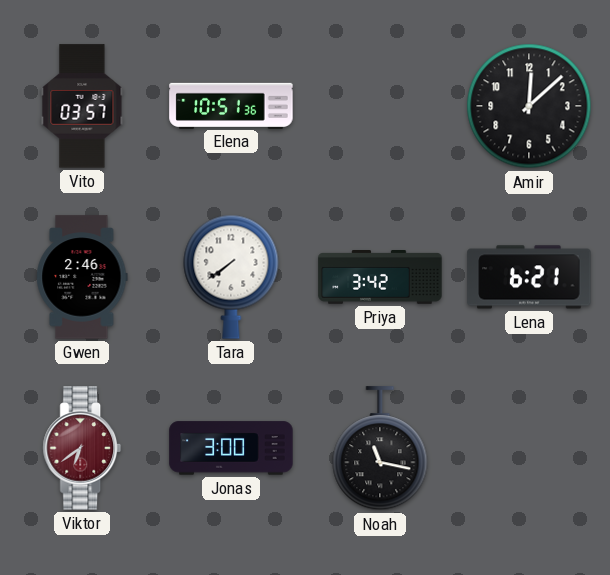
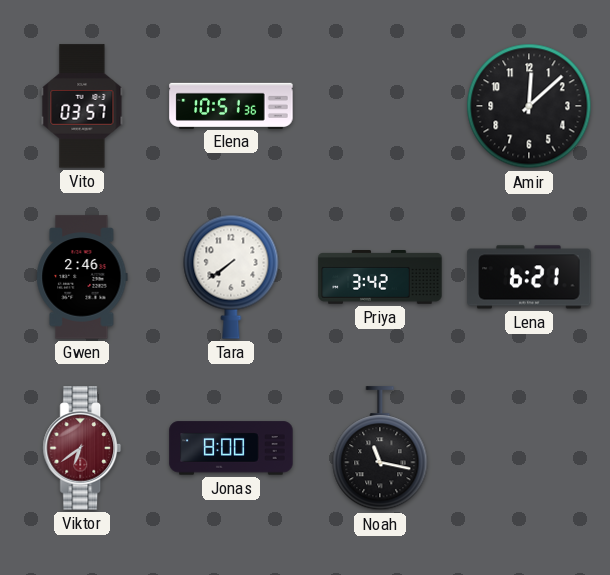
Jonas: 3:00 -> 8:00 (231, 448)
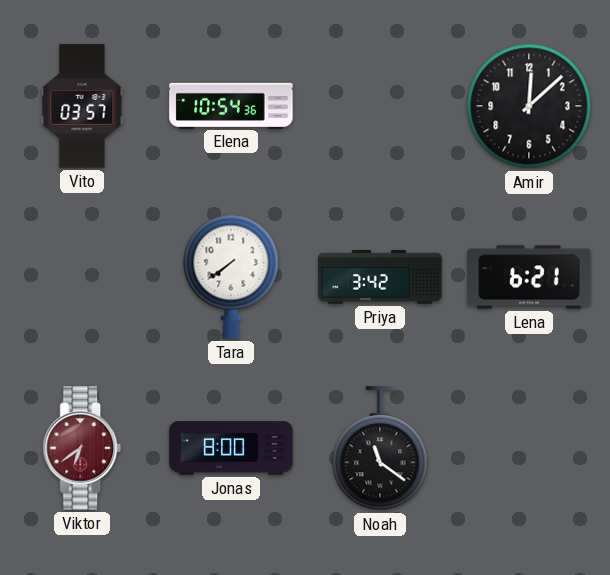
Elena: 10:51 -> 10:54 (231, 105)
Gwen: 2:46 -> none (82, 277)
Noah: 11:17 -> 11:21 (380, 449)
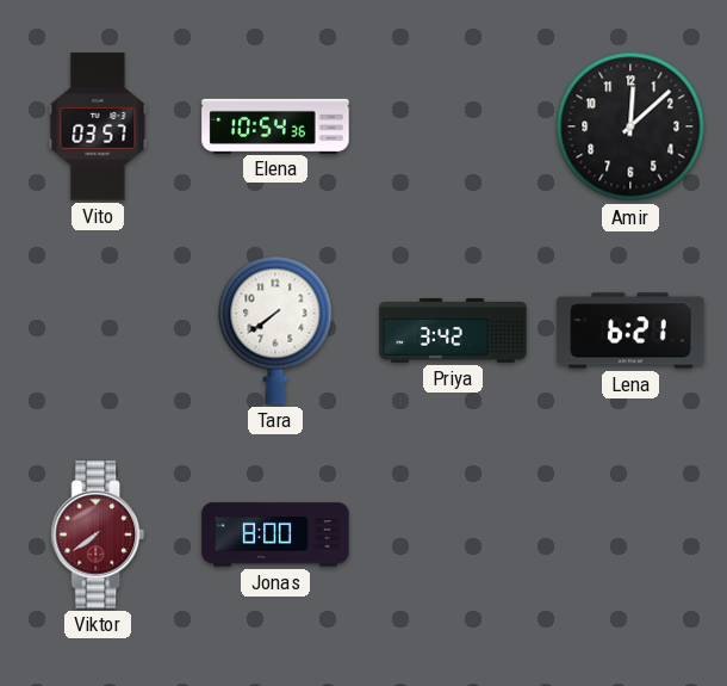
Viktor: 6:39 -> 7:39 (98, 534)
Noah: 11:21 -> none (380, 449)
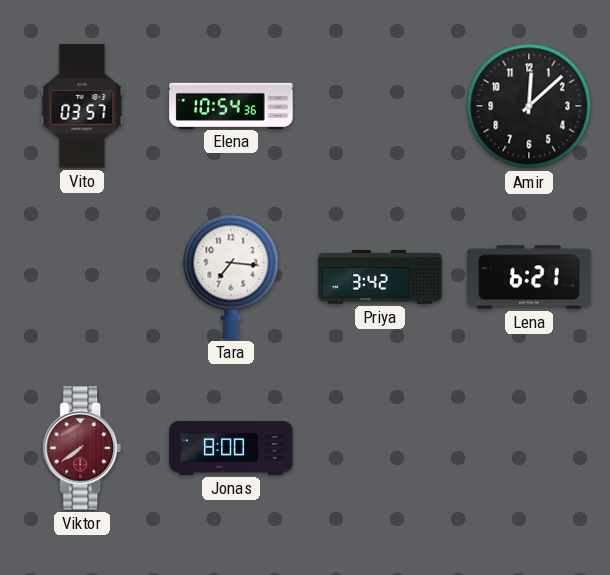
Tara: 7:39 -> 7:16 (231, 277)
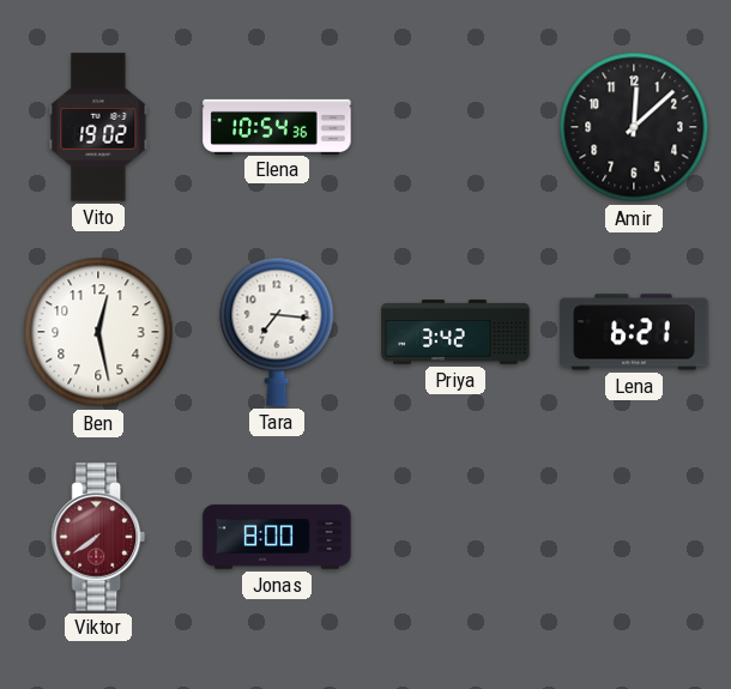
Vito: 03:57 -> 19:02 (98, 127)
Ben: none -> 12:28 (98, 332)
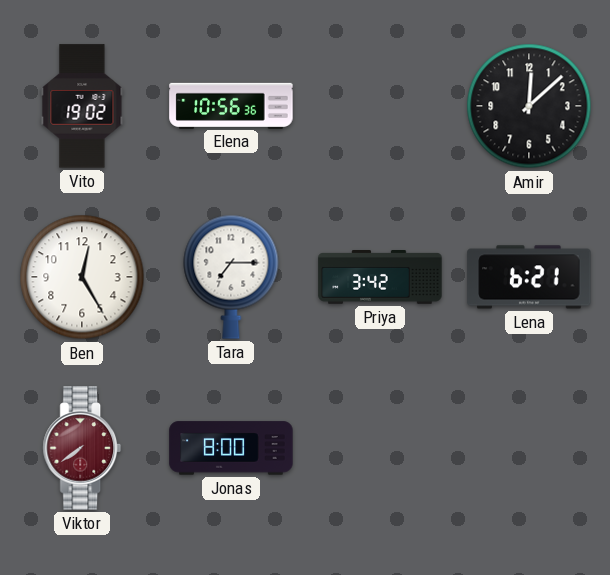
Elena: 10:54 -> 10:56 (231, 105)
Ben: 12:28 -> 12:25 (82, 277)
Tara: 7:16 -> 7:15 (231, 277)
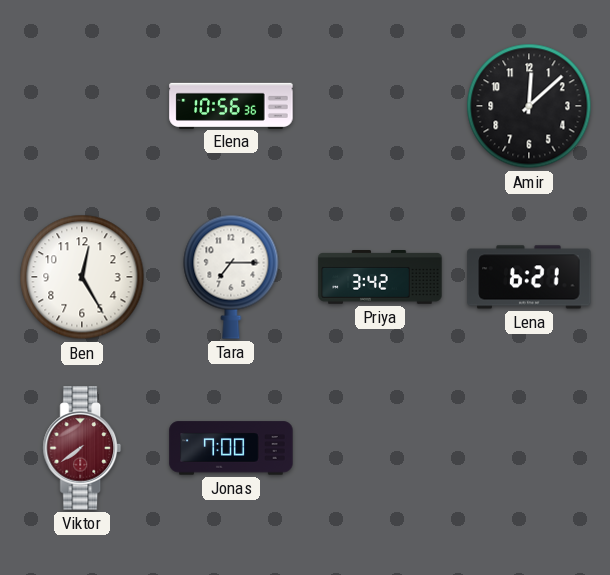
Vito: 19:02 -> none (82, 106)
Jonas: 8:00 -> 7:00 (231, 448)
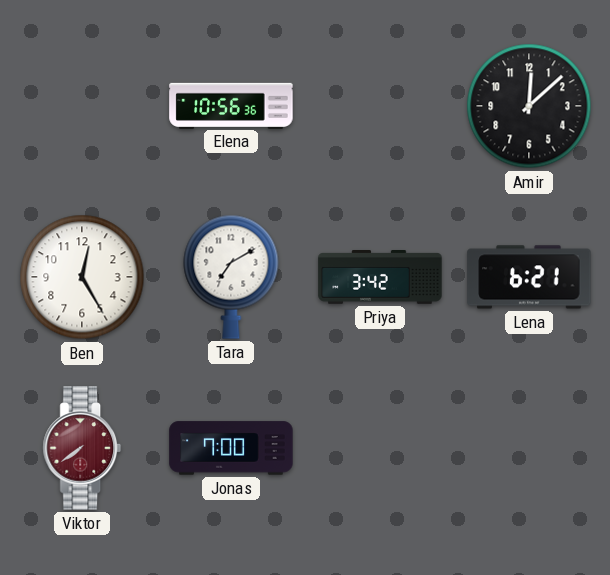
Tara: 7:15 -> 7:10 (231, 277)
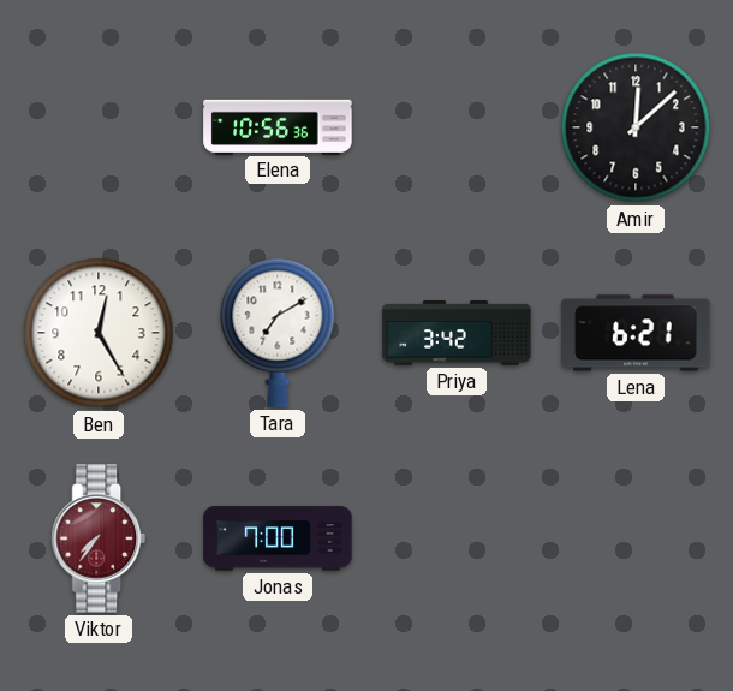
Viktor: 7:39 -> 7:36 (99, 538)
